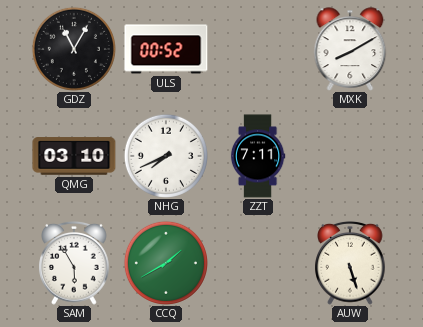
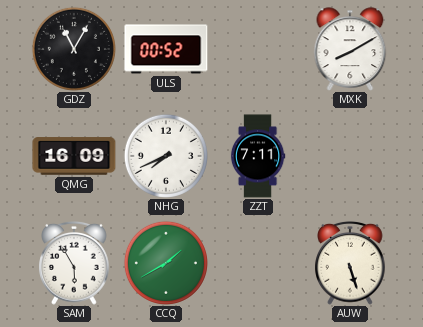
QMG: 03:10 -> 16:09 (74, 156)
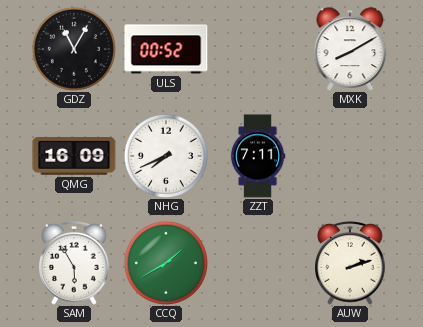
AUW: 5:27 -> 2:12 (350, 263)
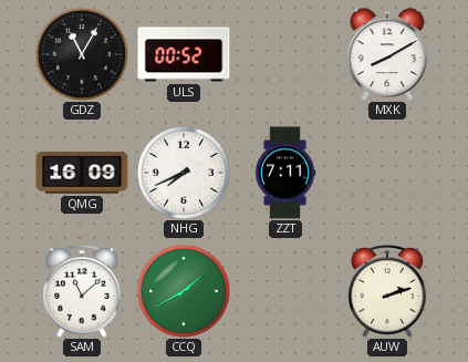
SAM: 5:55 -> 11:08 (82, 291)
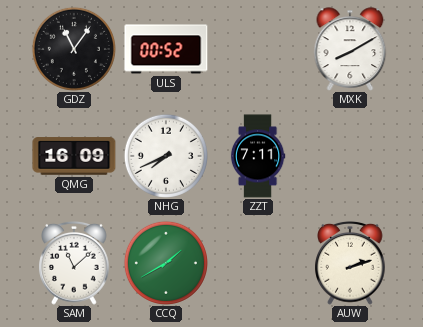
GDZ: 11:05 -> 11:06 (74, 49)
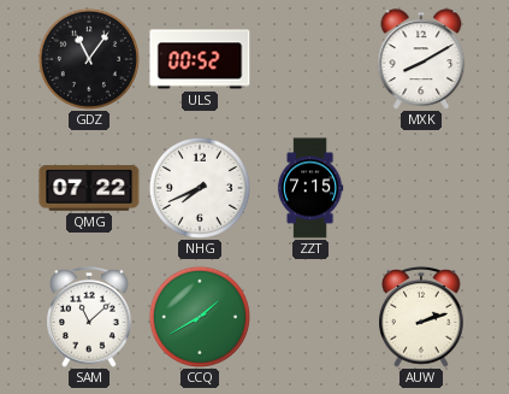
QMG: 16:09 -> 07:22 (89, 188)
ZZT: 7:11 -> 7:15 (310, 188)
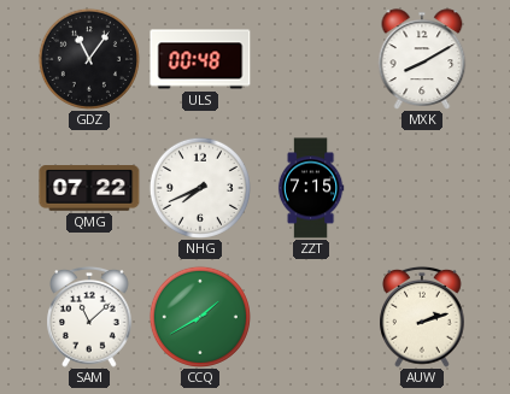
ULS: 00:52 -> 00:48 (200, 59)
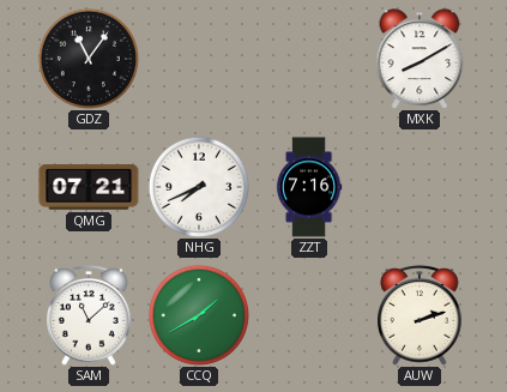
ULS: 00:48 -> none (200, 59)
QMG: 07:22 -> 07:21 (89, 187)
ZZT: 7:15 -> 7:16 (309, 187)
